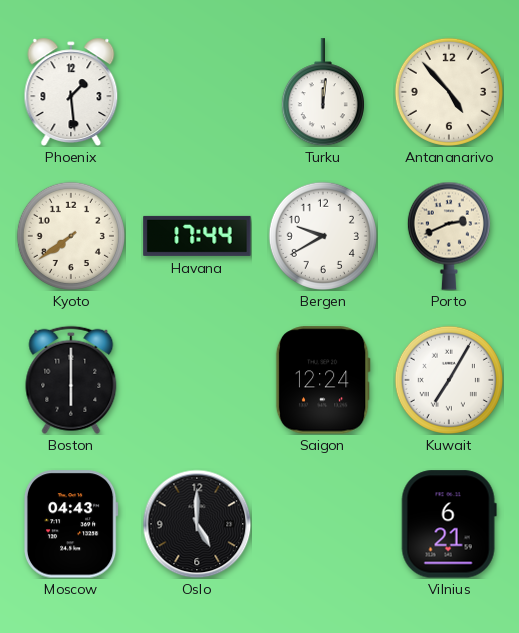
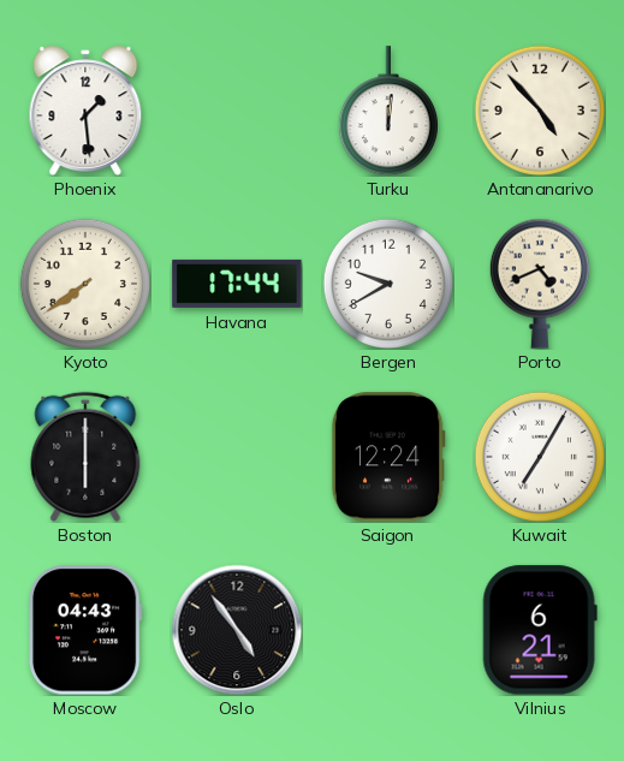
Porto: 2:41 -> 4:41 (540, 284)
Oslo: 5:00 -> 4:54 (237, 630)
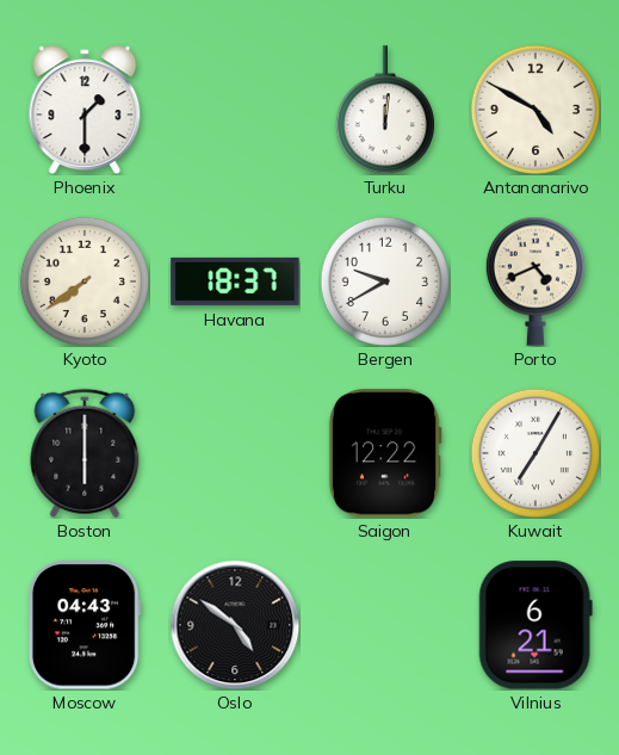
Phoenix: 1:29 -> 1:30 (85, 110)
Antananarivo: 4:53 -> 4:50 (536, 110)
Havana: 17:44 -> 18:37 (235, 281)
Saigon: 12:24 -> 12:22 (385, 453)
Oslo: 4:54 -> 4:51 (235, 625)
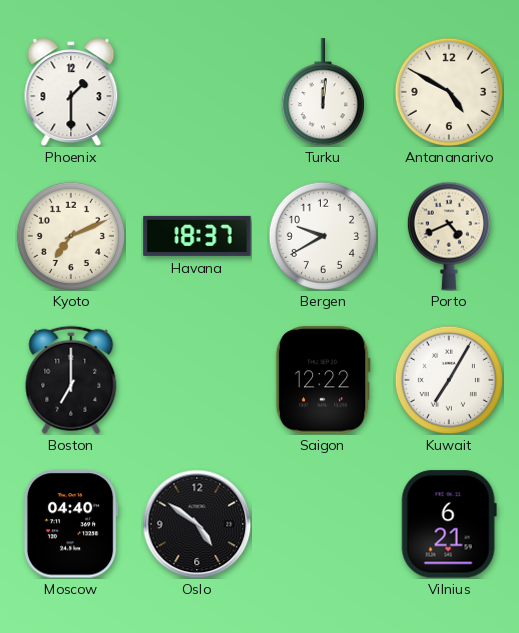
Kyoto: 7:39 -> 7:11 (71, 236)
Boston: 6:00 -> 7:00 (71, 380)
Moscow: 04:43 -> 04:40 (71, 524)
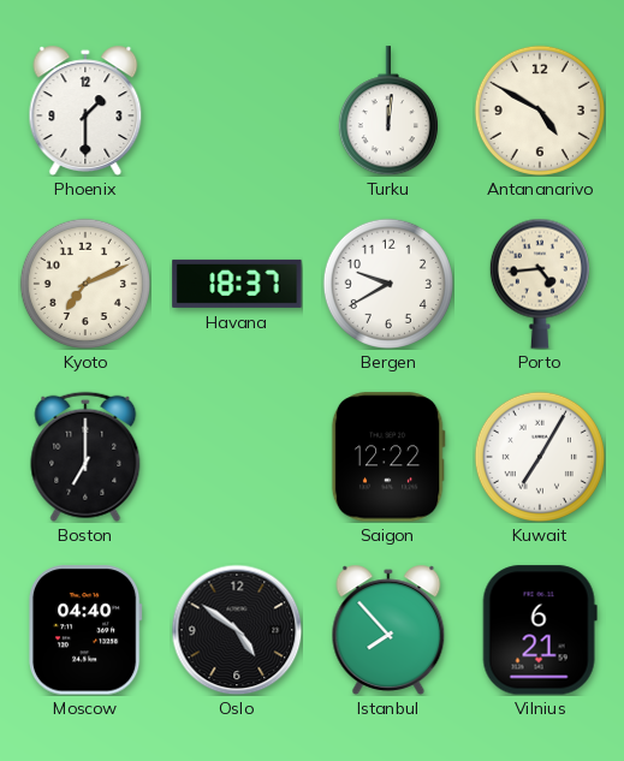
Porto: 4:41 -> 4:44 (540, 284)
Istanbul: none -> 7:53 (388, 630)
